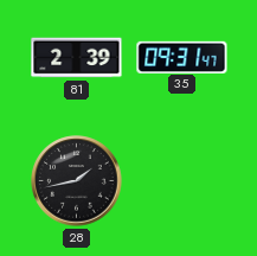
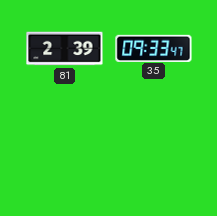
35: 09:31 -> 09:33 (154, 48)
28: 1:43 -> none (77, 181)
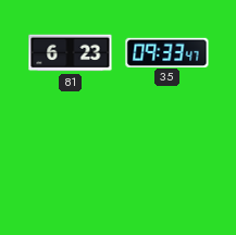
81: 2:39 -> 6:23 (71, 53)
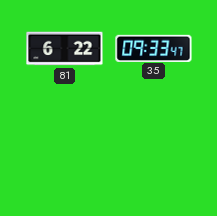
81: 6:23 -> 6:22 (65, 49)
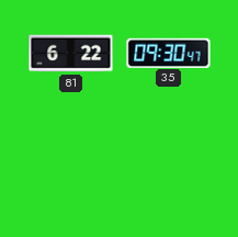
35: 09:33 -> 09:30 (169, 53)
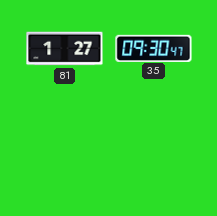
81: 6:22 -> 1:27 (65, 49)
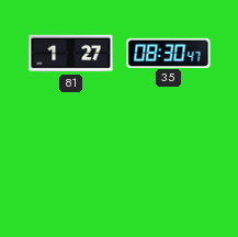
35: 09:30 -> 08:30 (169, 53)
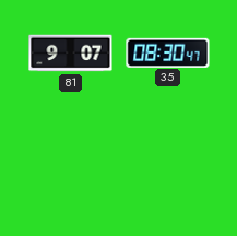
81: 1:27 -> 9:07 (71, 54)
